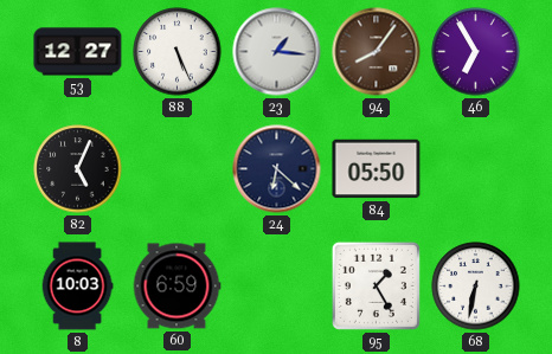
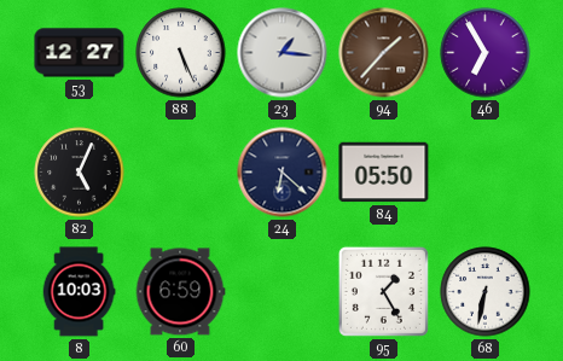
94: 8:06 -> 1:37 (384, 53)
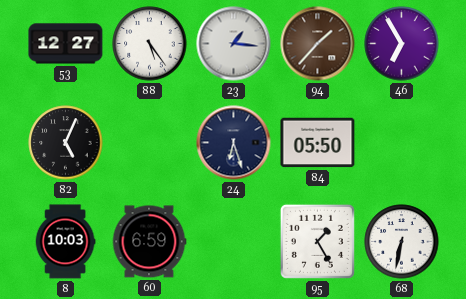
88: 5:26 -> 5:24 (150, 44)
24: 6:22 -> 6:27 (234, 143)
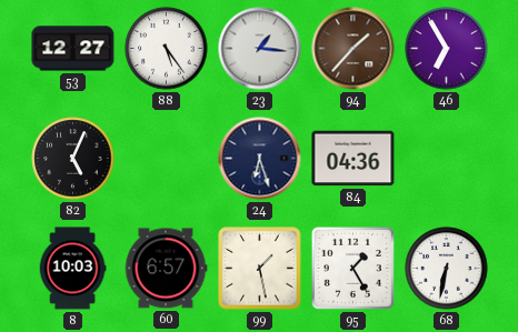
84: 05:50 -> 04:36 (353, 159)
60: 6:59 -> 6:57 (166, 269)
99: none -> 1:28 (260, 269)
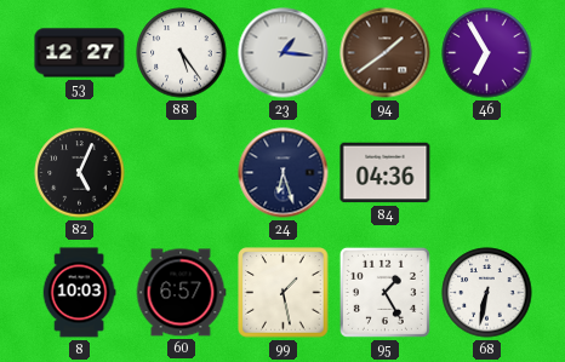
94: 1:37 -> 1:39 (386, 53)
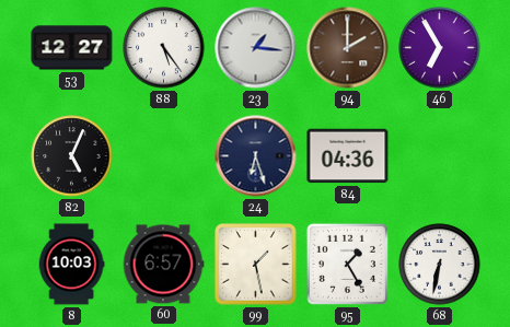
94: 1:39 -> 2:00 (348, 48)
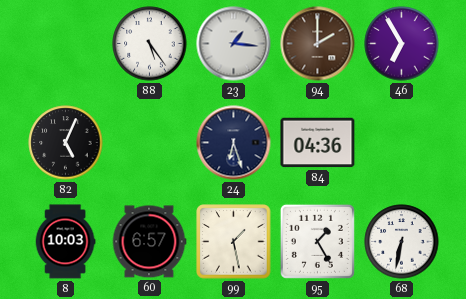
53: 12:27 -> none (72, 48)
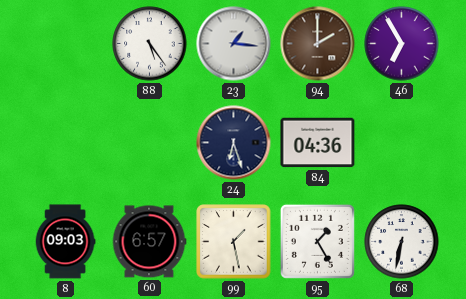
82: 5:04 -> none (66, 143)
8: 10:03 -> 09:03 (65, 242)
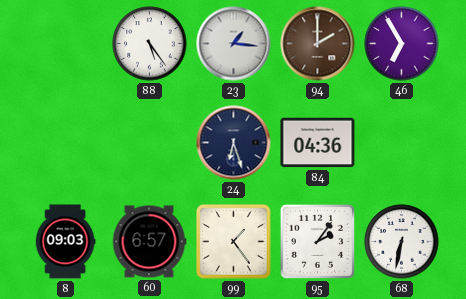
99: 1:28 -> 1:24 (234, 242)
95: 1:25 -> 2:06 (317, 241)
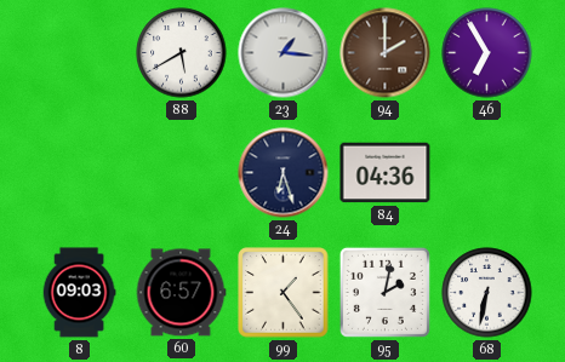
88: 5:24 -> 5:40 (182, 53)
95: 2:06 -> 2:02 (384, 292)
